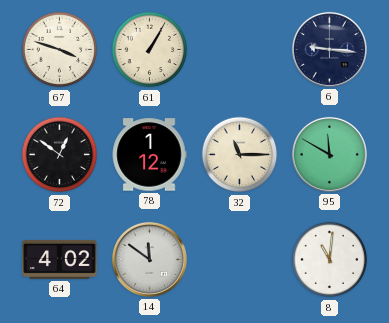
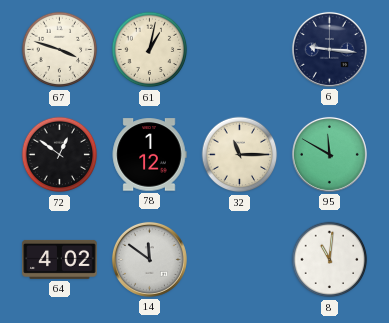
61: 1:05 -> 1:02 (150, 50)
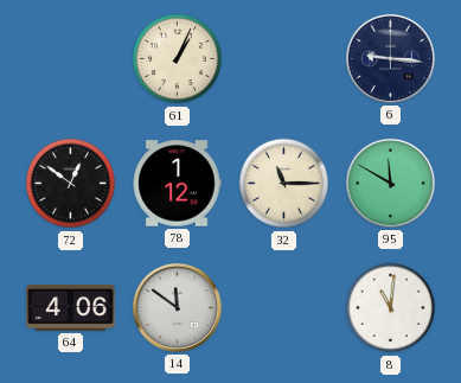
67: 3:48 -> none (60, 50)
61: 1:02 -> 1:04 (178, 59)
64: 4:02 -> 4:06 (71, 307)
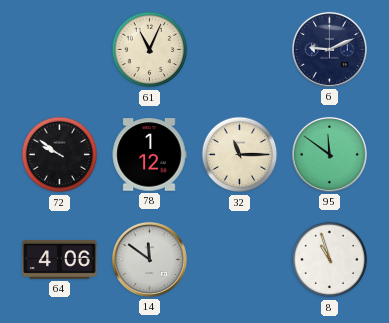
61: 1:04 -> 11:04 (150, 50)
6: 9:16 -> 9:11 (329, 49)
72: 12:51 -> 9:51 (60, 155)
95: 11:50 -> 11:51 (329, 154)
8: 11:01 -> 10:57 (330, 260)
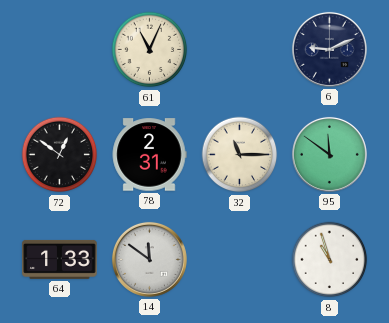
72: 9:51 -> 12:51 (60, 155)
78: 1:12 -> 2:31 (149, 155)
64: 4:06 -> 1:33 (60, 259)
